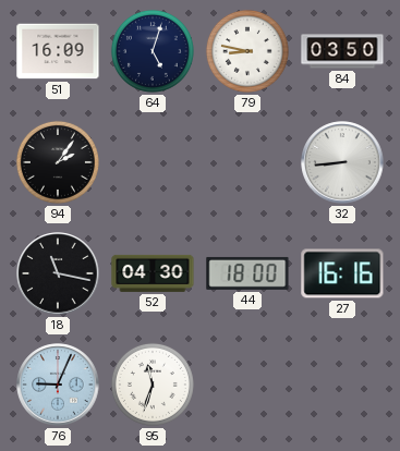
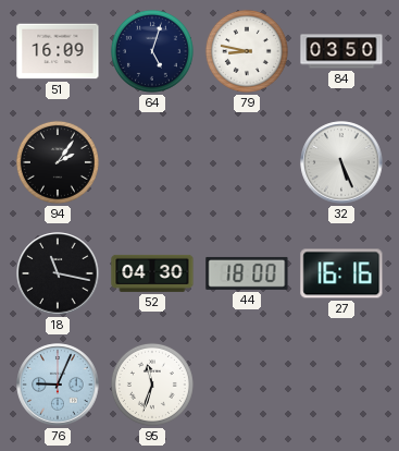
32: 8:44 -> 5:26 (341, 162)
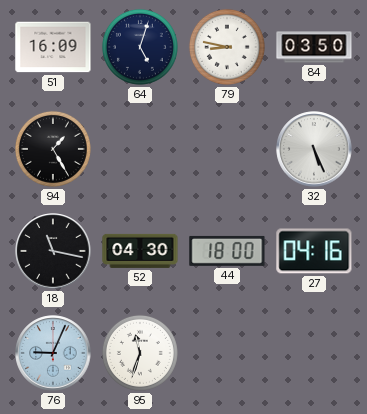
94: 2:06 -> 1:25 (53, 149)
27: 16:16 -> 04:16 (314, 251)
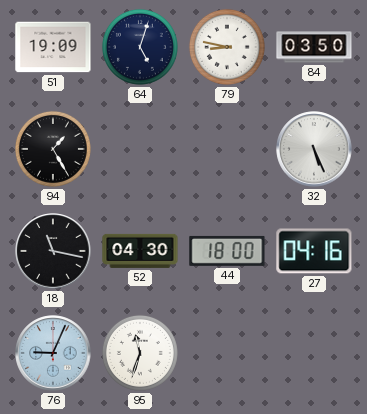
51: 16:09 -> 19:09 (53, 47)
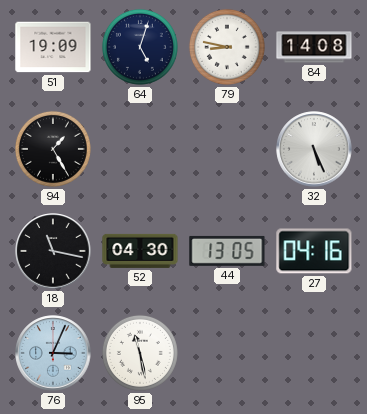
84: 03:50 -> 14:08 (314, 47)
44: 18:00 -> 13:05 (227, 251)
76: 9:04 -> 3:04 (53, 353)
95: 11:33 -> 11:28 (140, 353)
